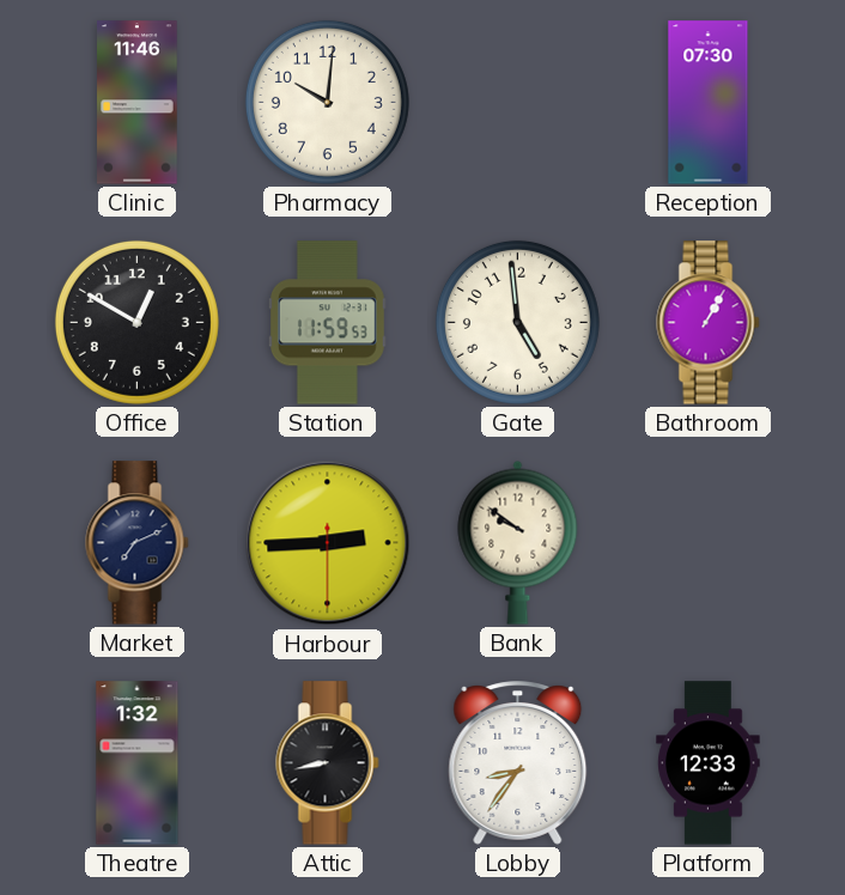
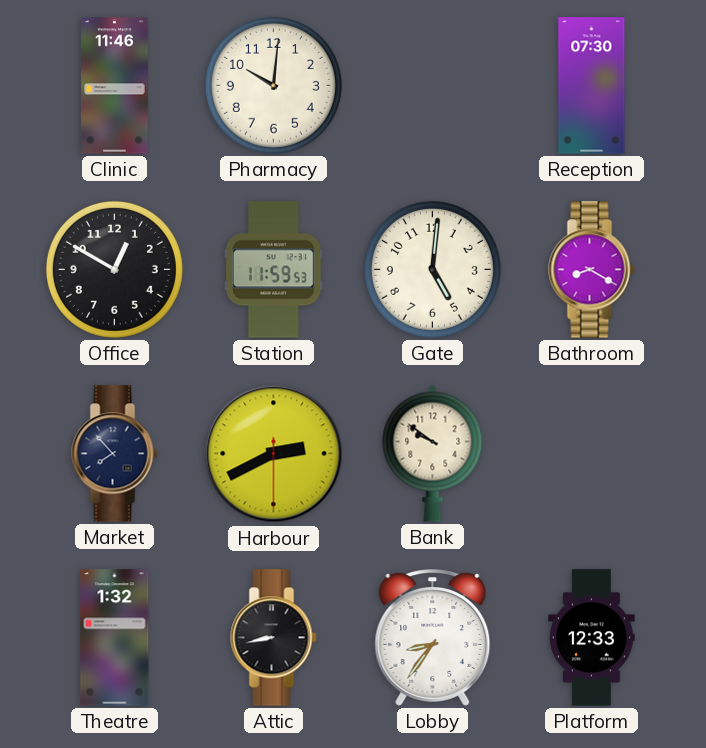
Gate: 4:59 -> 5:01 (432, 269)
Bathroom: 1:05 -> 8:20 (592, 270)
Market: 7:11 -> 7:53 (115, 454)
Harbour: 2:44 -> 2:40 (274, 454)
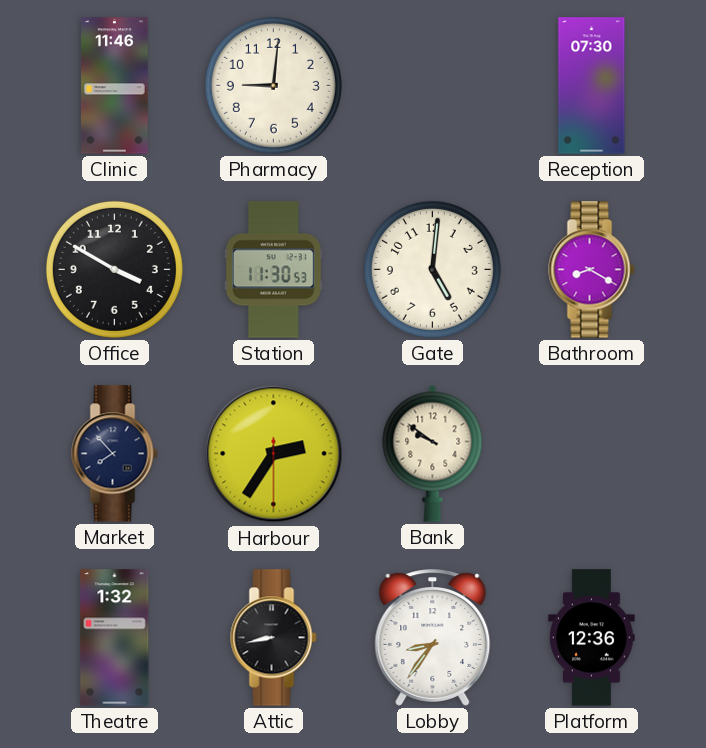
Pharmacy: 10:01 -> 9:01 (273, 85)
Office: 12:50 -> 3:50 (114, 269)
Station: 11:59 -> 11:30 (273, 270)
Harbour: 2:40 -> 2:35 (274, 454)
Platform: 12:33 -> 12:36 (592, 638)
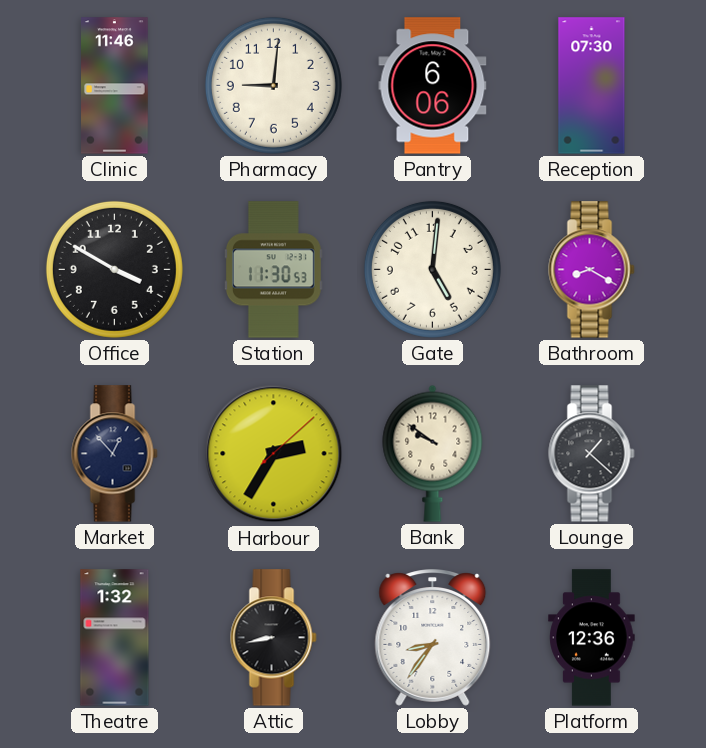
Pantry: none -> 6:06 (433, 86)
Market: 7:53 -> 12:53 (115, 454)
Harbour: 2:35:30 -> 2:35:08 (274, 454)
Lounge: none -> 1:22 (592, 454)
